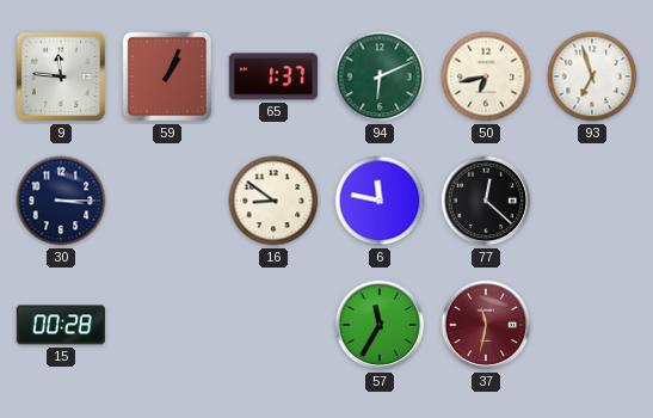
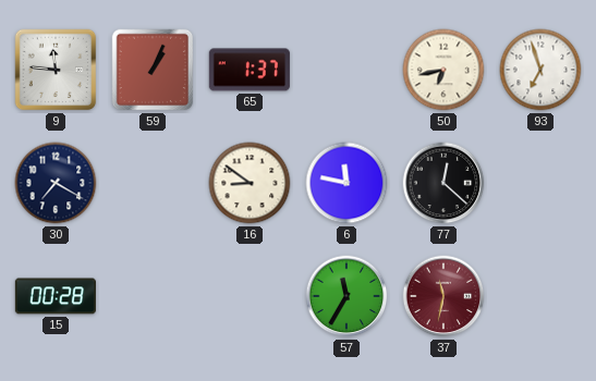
94: 6:11 -> none (380, 76)
30: 3:15 -> 7:20 (56, 183)
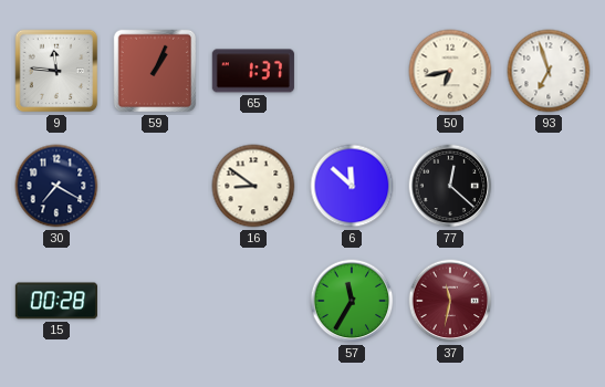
6: 11:47 -> 11:52 (352, 186)
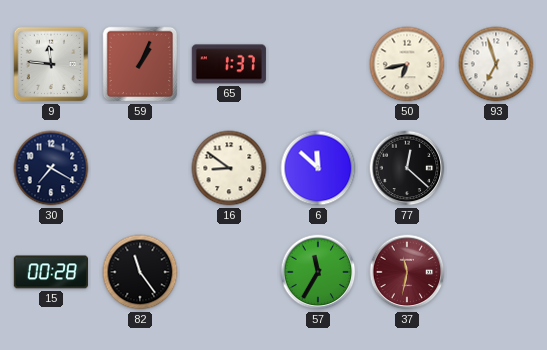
82: none -> 11:24 (140, 272)
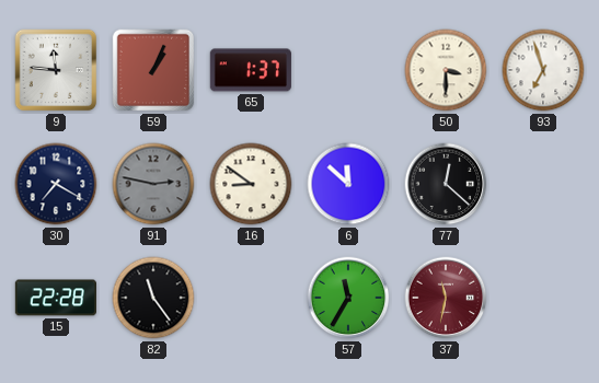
50: 6:43 -> 3:30 (446, 70)
91: none -> 2:47 (153, 184)
15: 00:28 -> 22:28 (56, 298)
